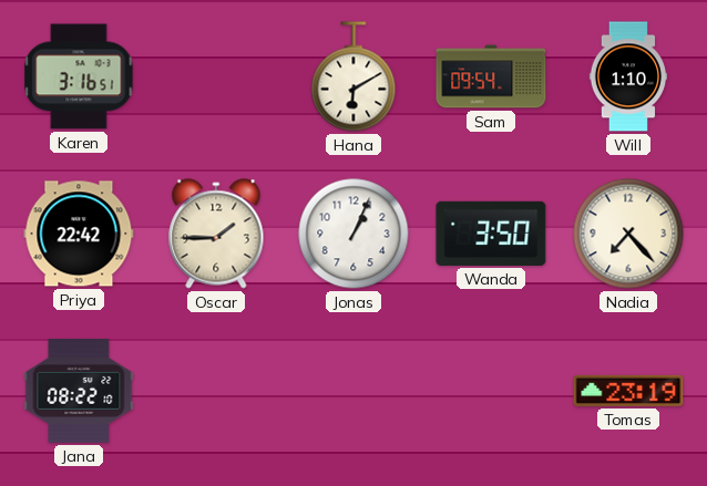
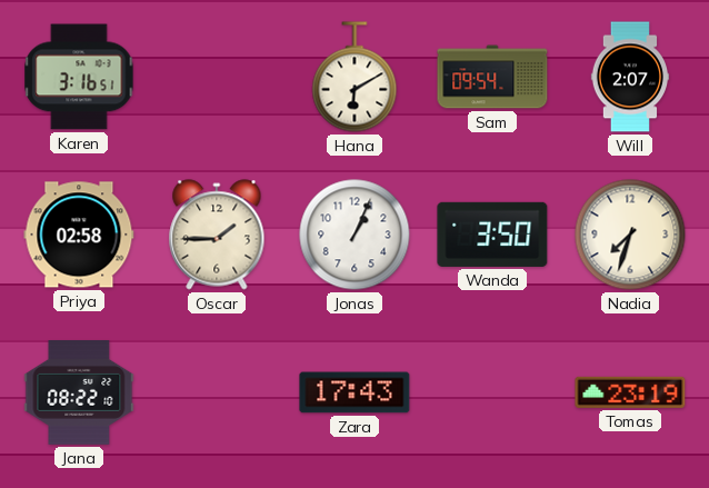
Will: 1:10 -> 2:07 (630, 77)
Priya: 22:42 -> 02:58 (79, 235)
Nadia: 7:23 -> 7:33 (630, 235)
Zara: none -> 17:43 (354, 392)
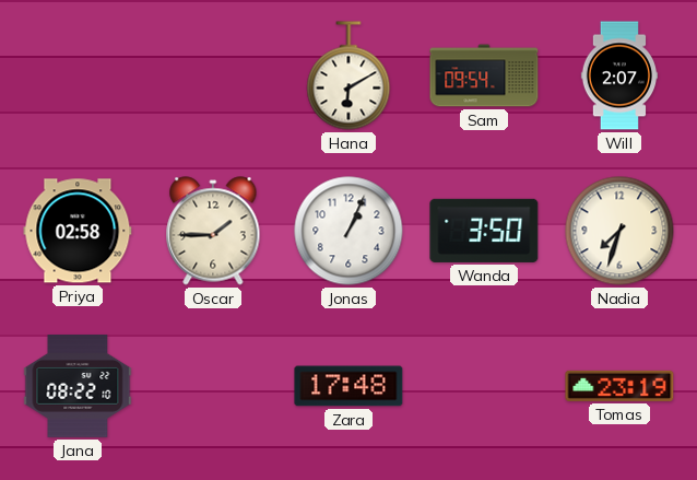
Karen: 3:16 -> none (79, 77)
Zara: 17:43 -> 17:48 (349, 386)
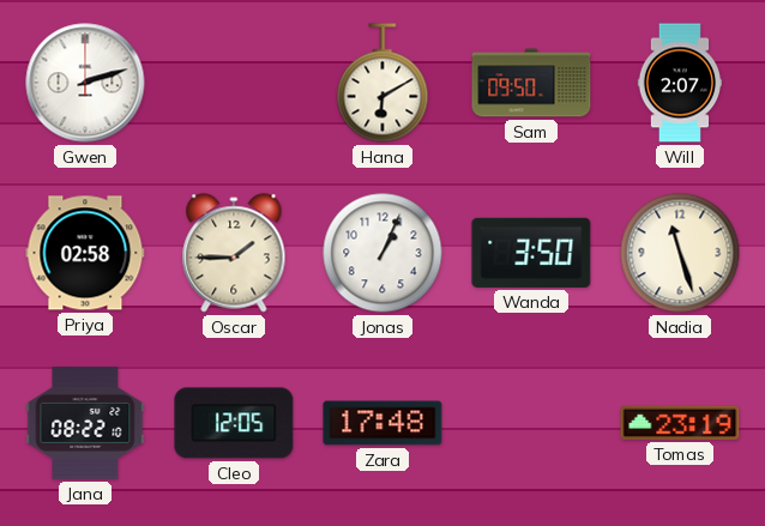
Gwen: none -> 2:12 (85, 83)
Sam: 09:54 -> 09:50 (531, 83)
Nadia: 7:33 -> 11:27 (680, 253)
Cleo: none -> 12:05 (234, 423)
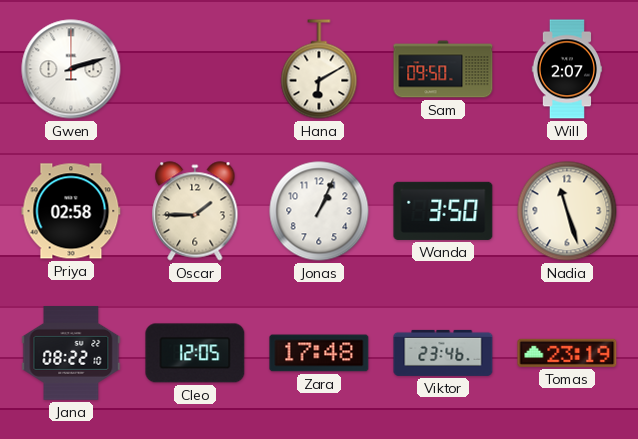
Viktor: none -> 23:46 (443, 353)
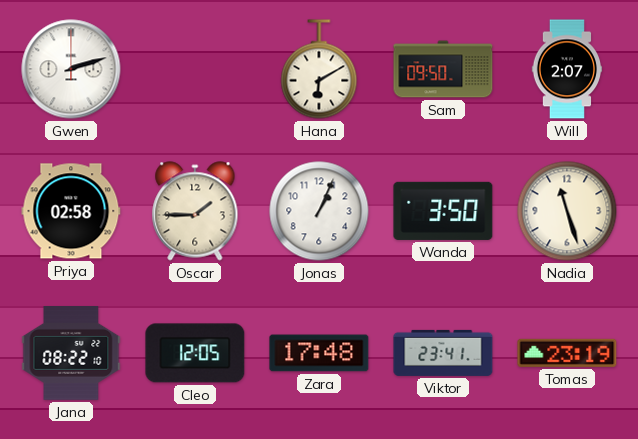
Viktor: 23:46 -> 23:41 (443, 353)
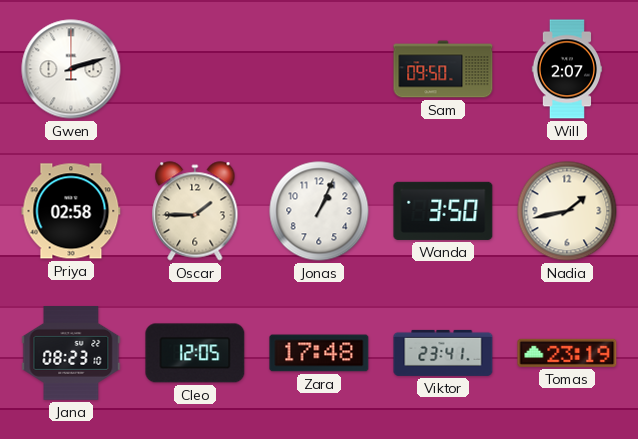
Hana: 6:10 -> none (319, 69)
Nadia: 11:27 -> 1:43 (567, 211)
Jana: 08:22 -> 08:23 (71, 354)
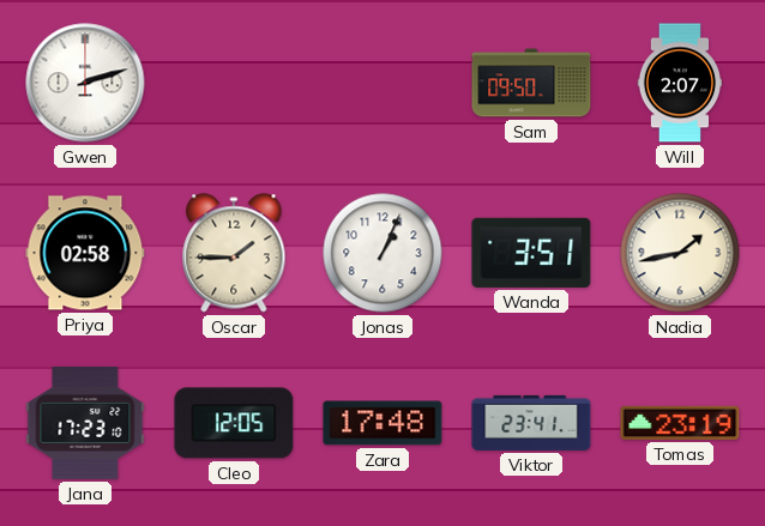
Wanda: 3:50 -> 3:51 (531, 253)
Jana: 08:23 -> 17:23 (85, 424)
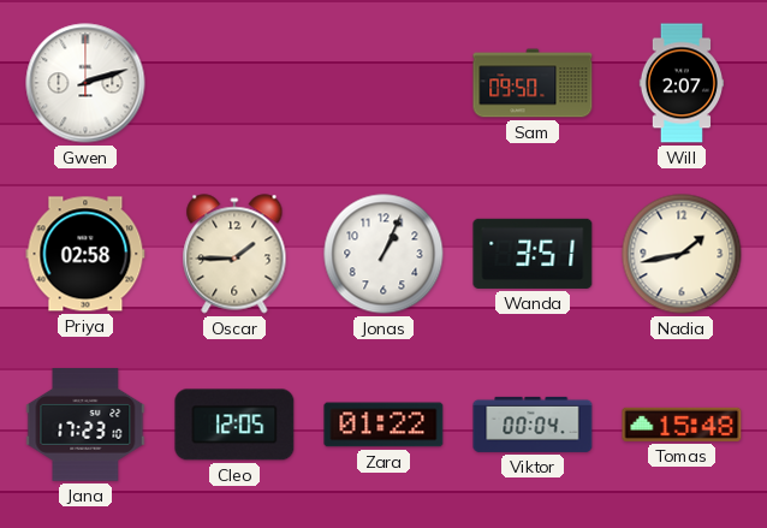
Zara: 17:48 -> 01:22 (383, 425)
Viktor: 23:41 -> 00:04 (533, 425)
Tomas: 23:19 -> 15:48 (682, 425)
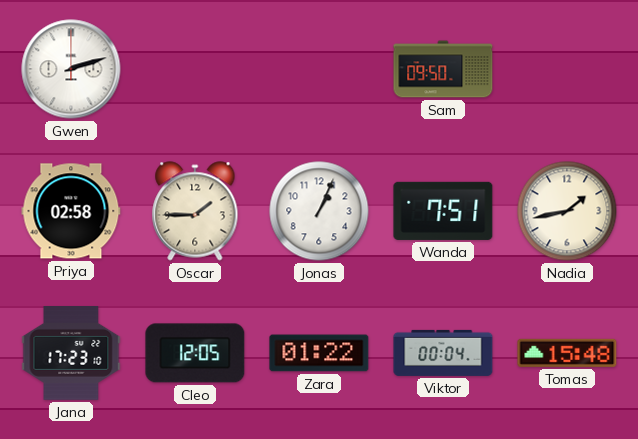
Will: 2:07 -> none (682, 83)
Wanda: 3:51 -> 7:51 (443, 211)
